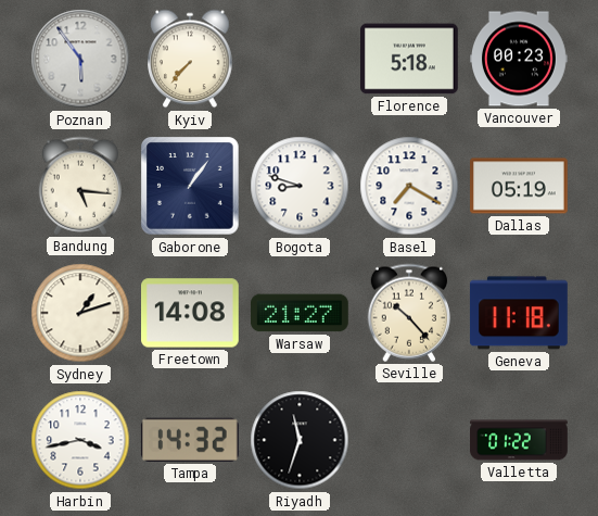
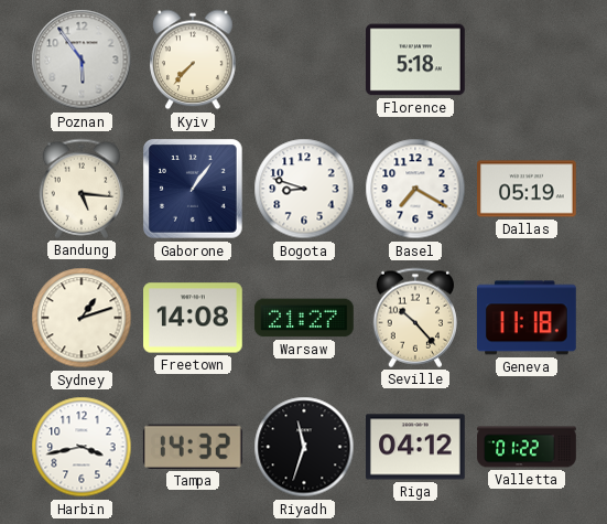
Vancouver: 00:23 -> none (520, 59)
Riga: none -> 04:12 (416, 447)
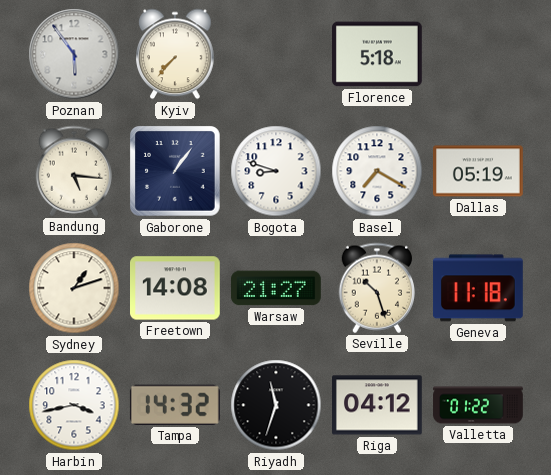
Seville: 10:23 -> 10:27 (377, 288)
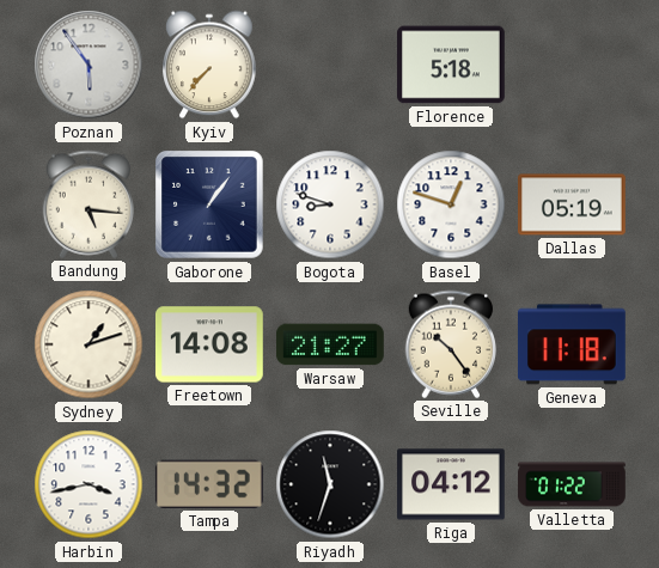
Basel: 7:20 -> 12:48 (451, 204)
Seville: 10:27 -> 10:24 (451, 344)
